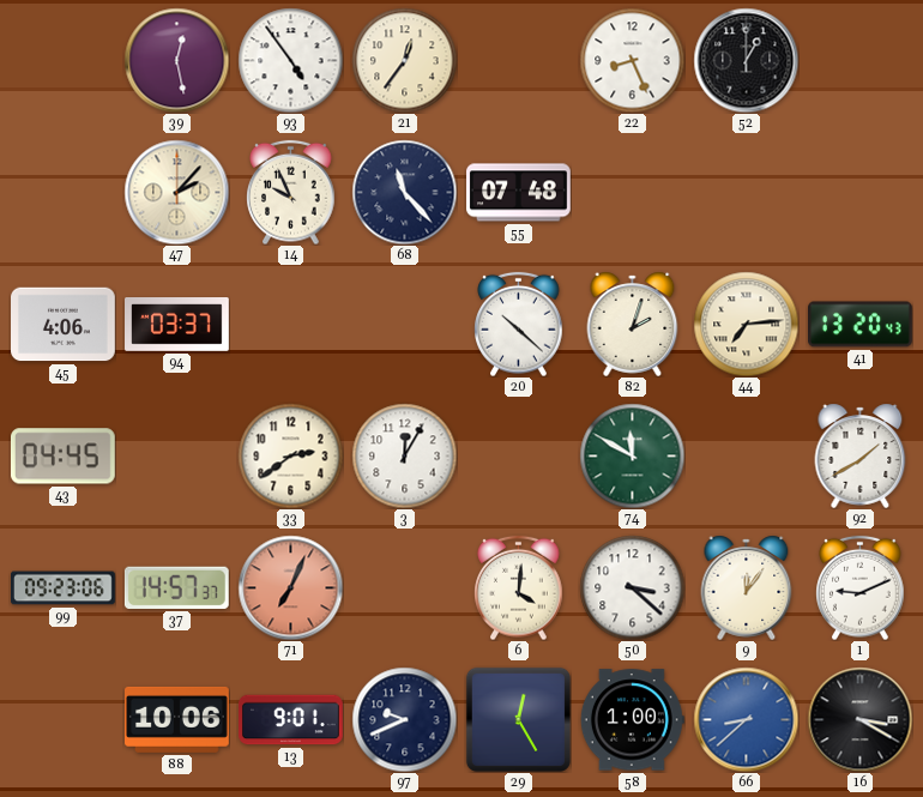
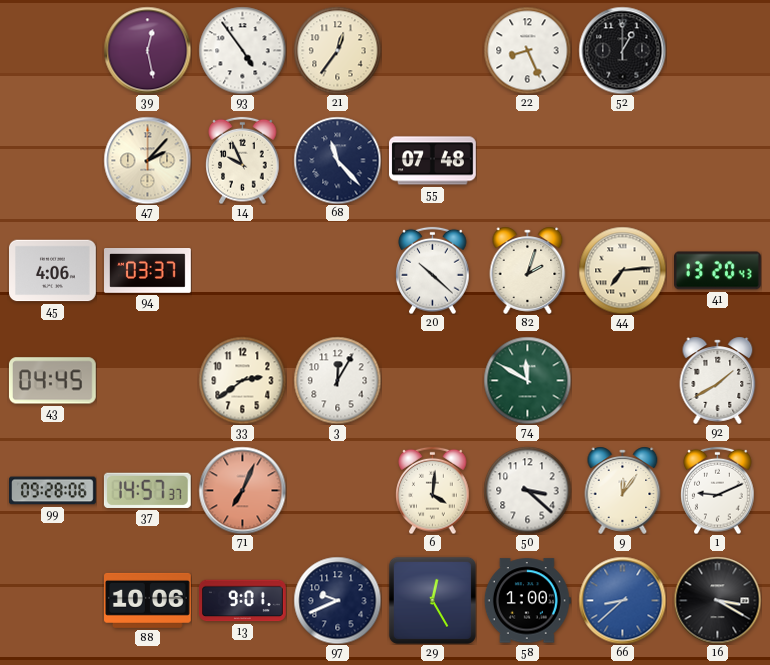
99: 09:23 -> 09:28 (53, 491)
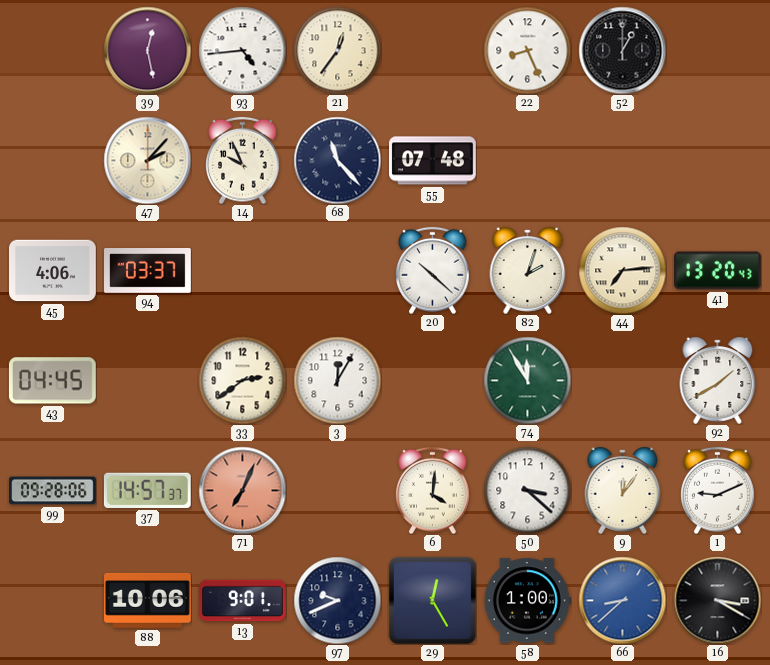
93: 4:54 -> 4:44 (242, 50)
74: 11:50 -> 11:55 (527, 380)
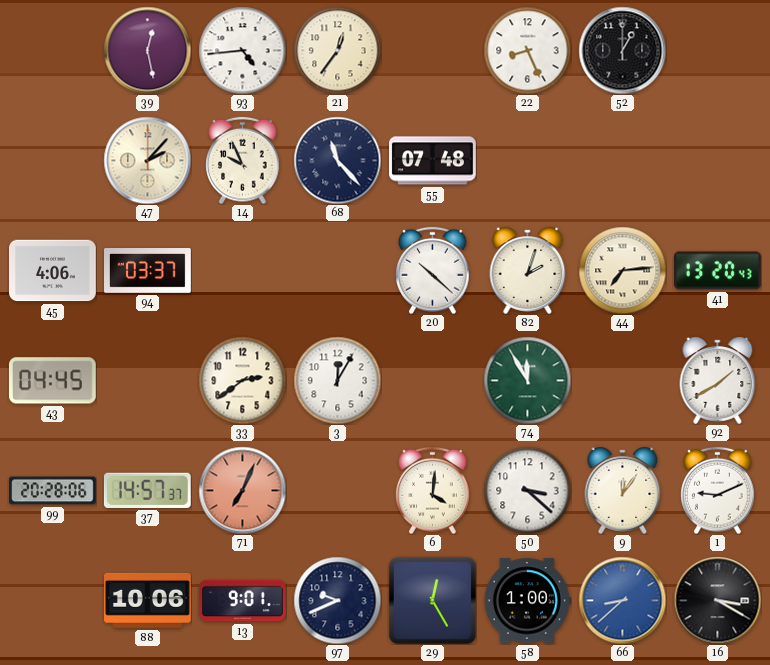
99: 09:28 -> 20:28 (53, 491)
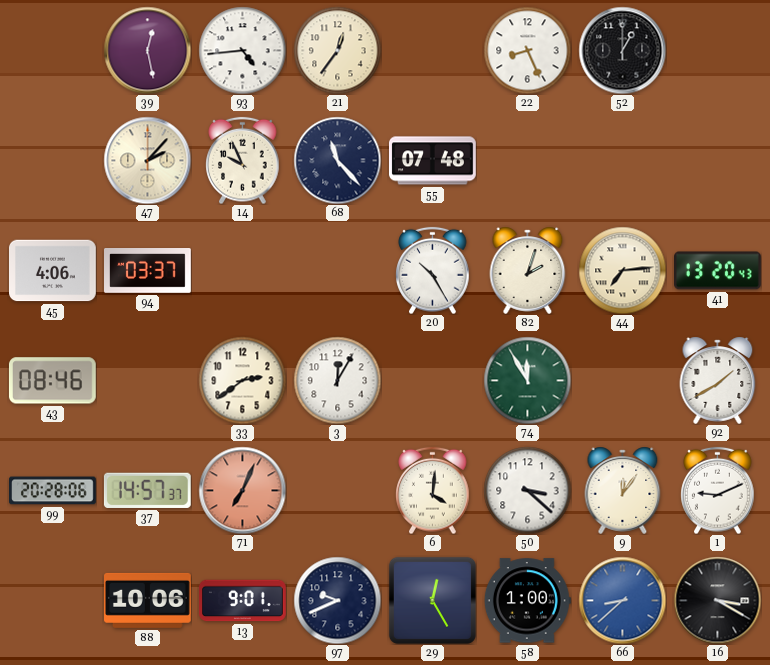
20: 10:22 -> 10:25 (433, 270)
43: 04:45 -> 08:46 (52, 381)
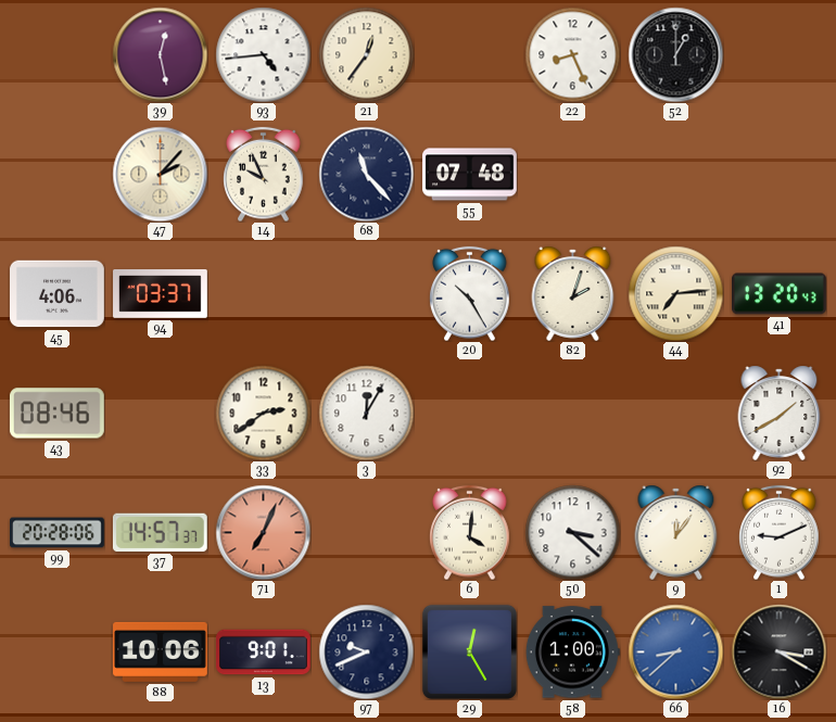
74: 11:55 -> none (527, 380)
